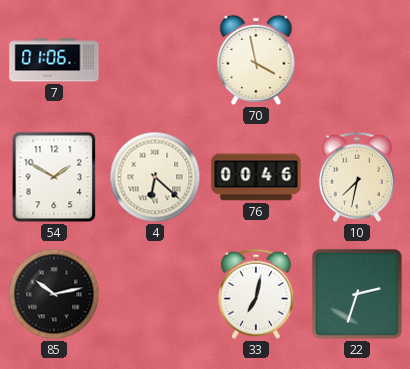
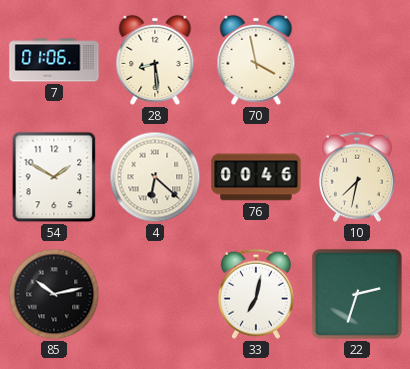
28: none -> 8:29 (155, 60)
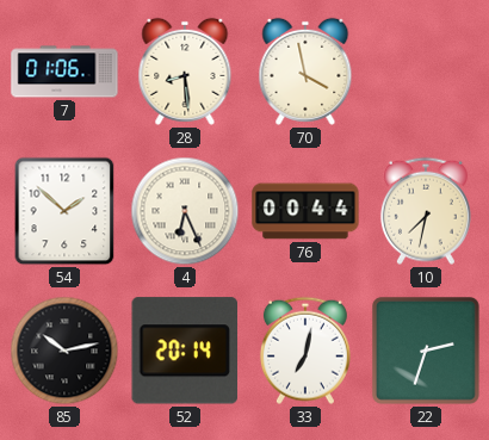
54: 1:50 -> 1:52 (64, 211)
4: 6:22 -> 6:26 (185, 211)
76: 00:46 -> 00:44 (305, 211)
52: none -> 20:14 (185, 351)
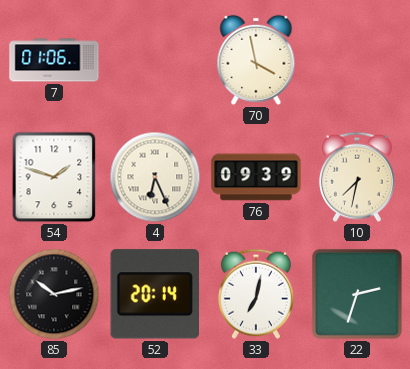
28: 8:29 -> none (185, 72)
54: 1:52 -> 1:48 (54, 177)
76: 00:44 -> 09:39 (256, 177)
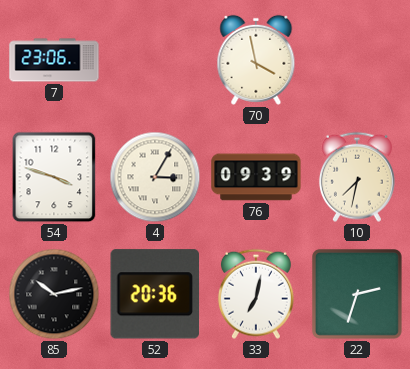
7: 01:06 -> 23:06 (54, 60)
54: 1:48 -> 3:48 (54, 177)
4: 6:26 -> 3:05 (155, 177)
52: 20:14 -> 20:36 (155, 294)
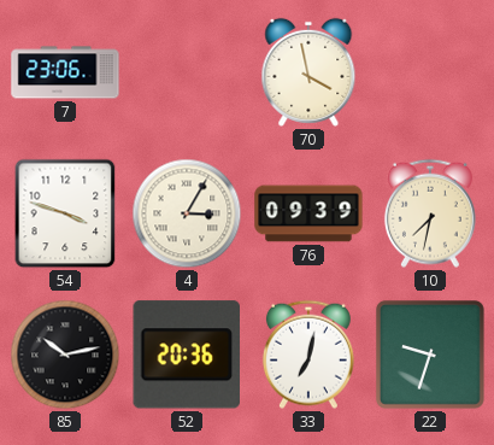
22: 2:33 -> 9:33 (430, 355)
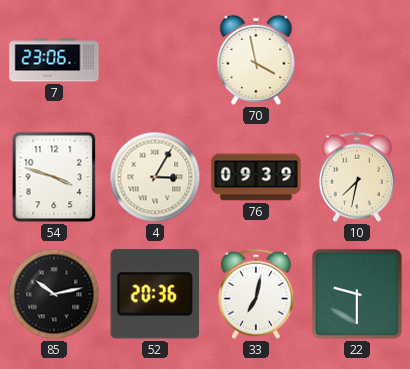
22: 9:33 -> 9:30 (357, 294)
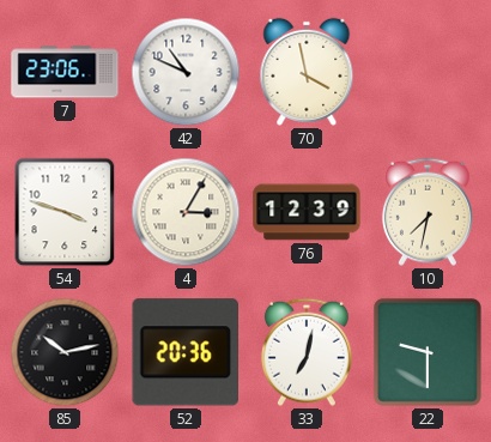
42: none -> 10:49 (186, 72)
76: 09:39 -> 12:39 (307, 212)
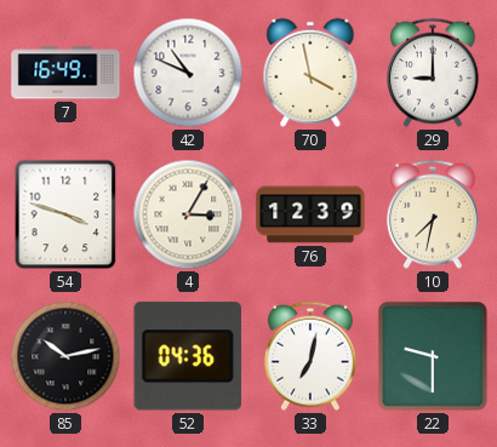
7: 23:06 -> 16:49 (65, 73)
29: none -> 9:00 (433, 73)
52: 20:36 -> 04:36 (188, 356)
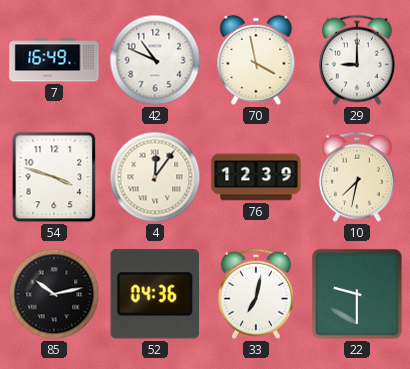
4: 3:05 -> 12:06 (155, 177)
